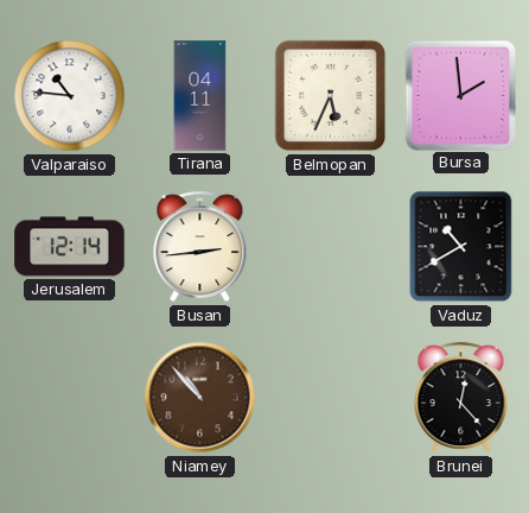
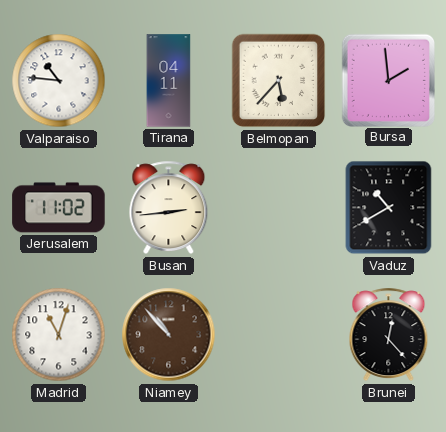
Belmopan: 5:34 -> 5:37 (279, 81)
Jerusalem: 12:14 -> 11:02 (59, 208)
Madrid: none -> 11:03 (59, 335)
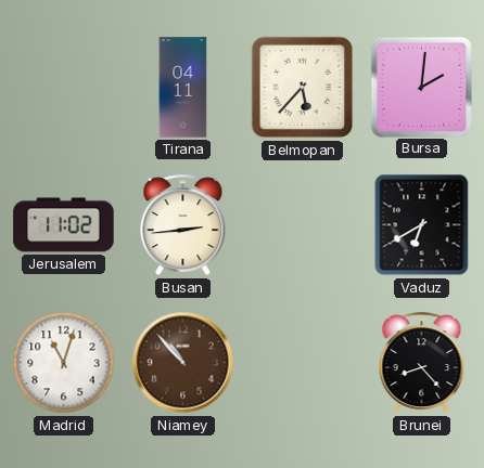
Valparaiso: 10:46 -> none (59, 81)
Bursa: 1:59 -> 2:01 (421, 87)
Vaduz: 10:40 -> 6:40 (422, 225)
Brunei: 12:23 -> 8:23 (422, 363)
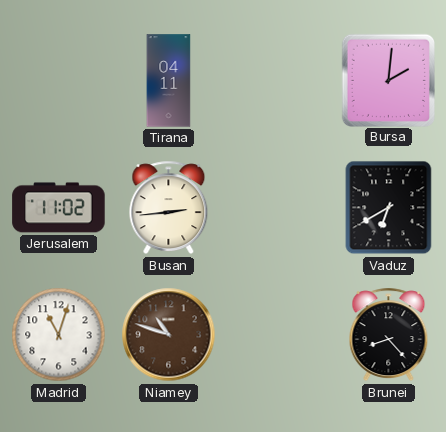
Belmopan: 5:37 -> none (303, 88)
Niamey: 10:53 -> 10:48 (169, 335)
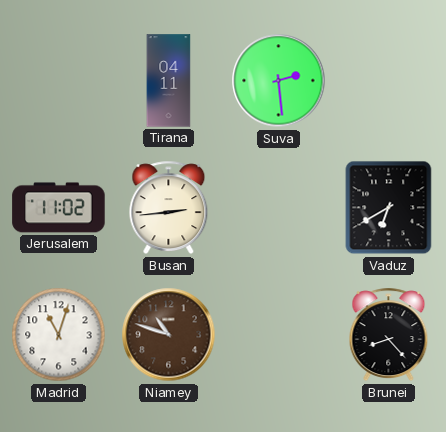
Suva: none -> 2:29 (279, 81)
Bursa: 2:01 -> none (388, 80)
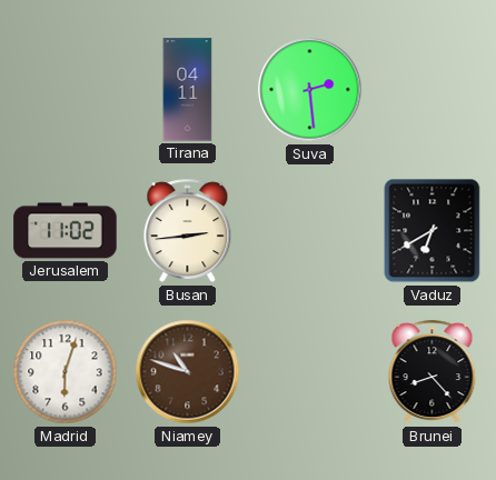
Madrid: 11:03 -> 6:03 (66, 372)
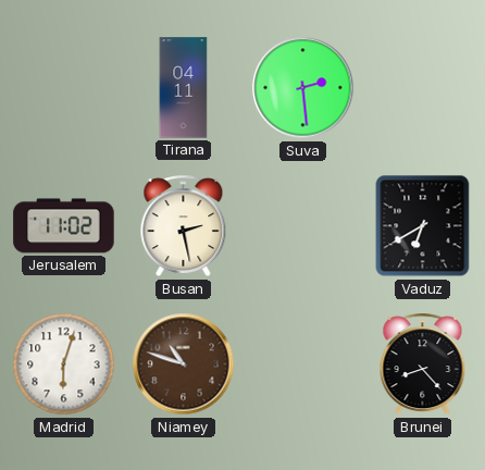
Busan: 2:44 -> 2:28 (184, 226)
